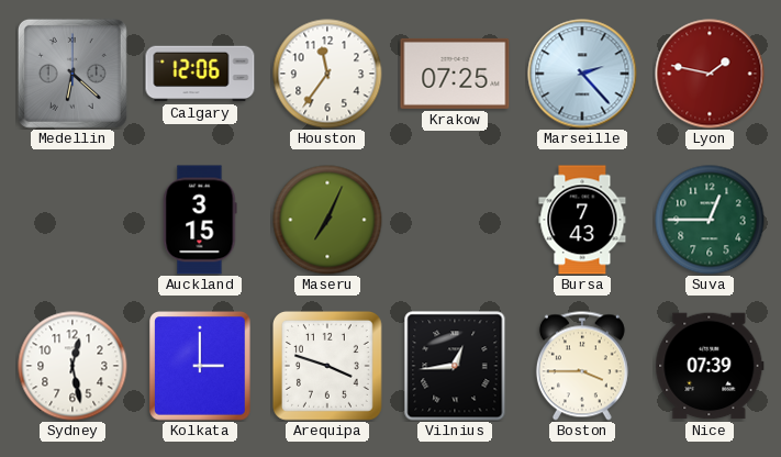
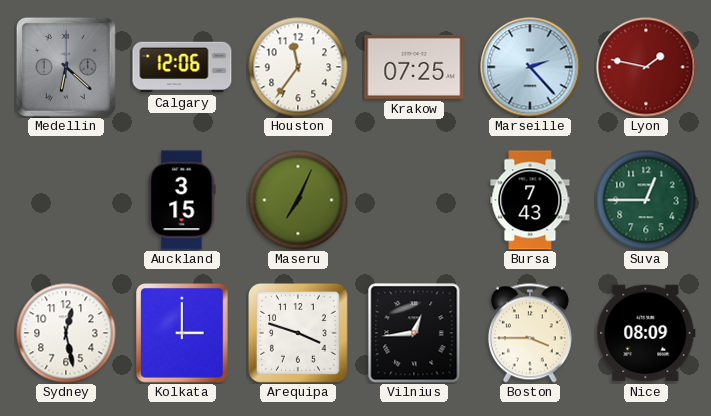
Nice: 07:39 -> 08:09 (646, 333)
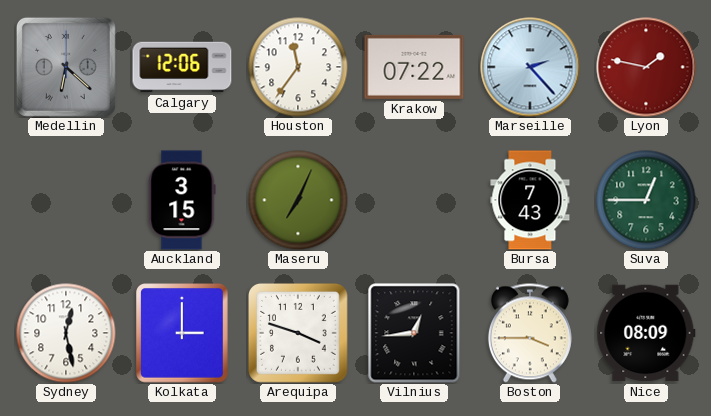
Krakow: 07:25 -> 07:22 (414, 67)
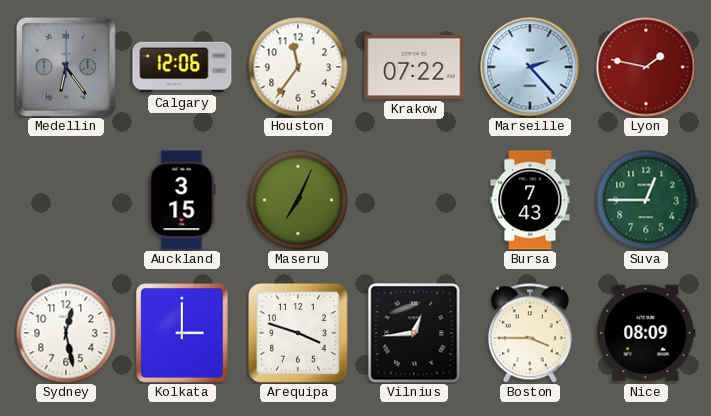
Medellin: 6:22 -> 6:24 (66, 67)
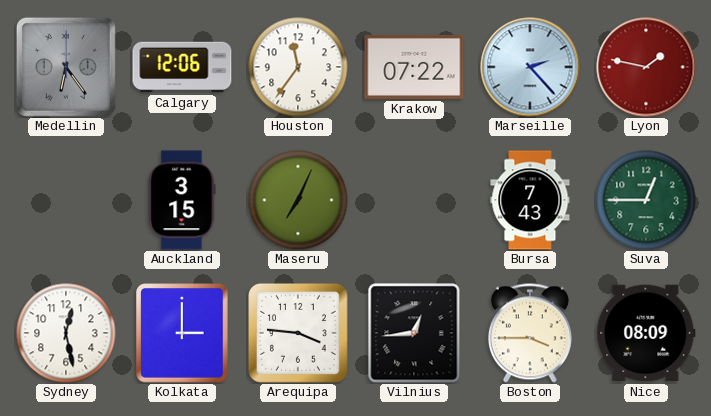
Arequipa: 3:48 -> 3:46 (298, 333)
